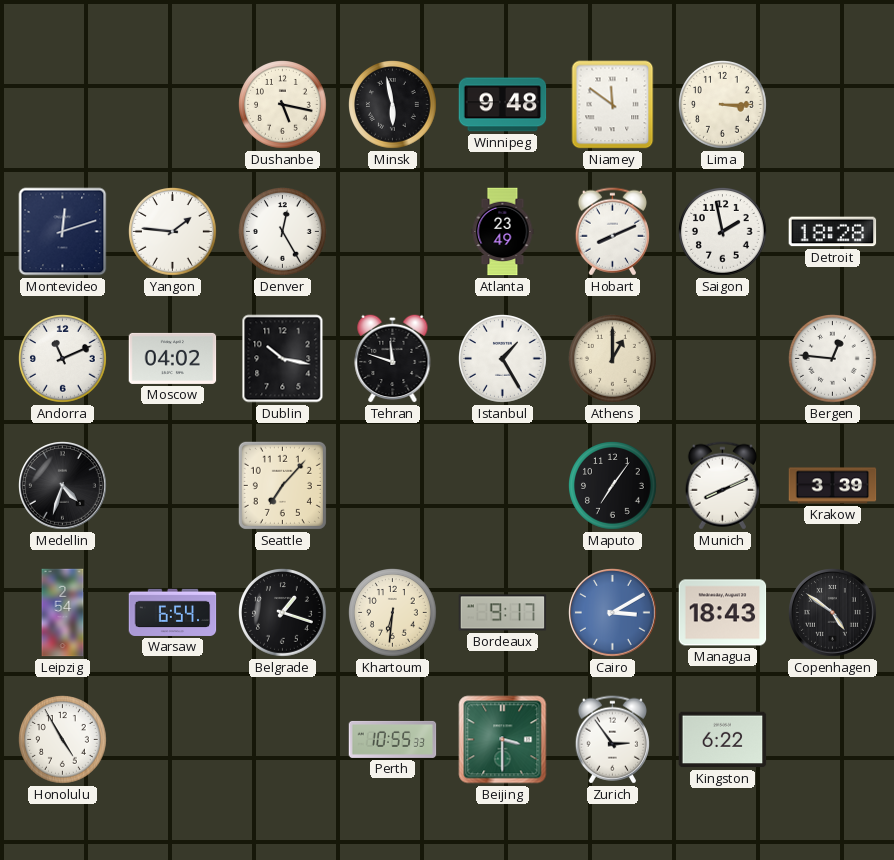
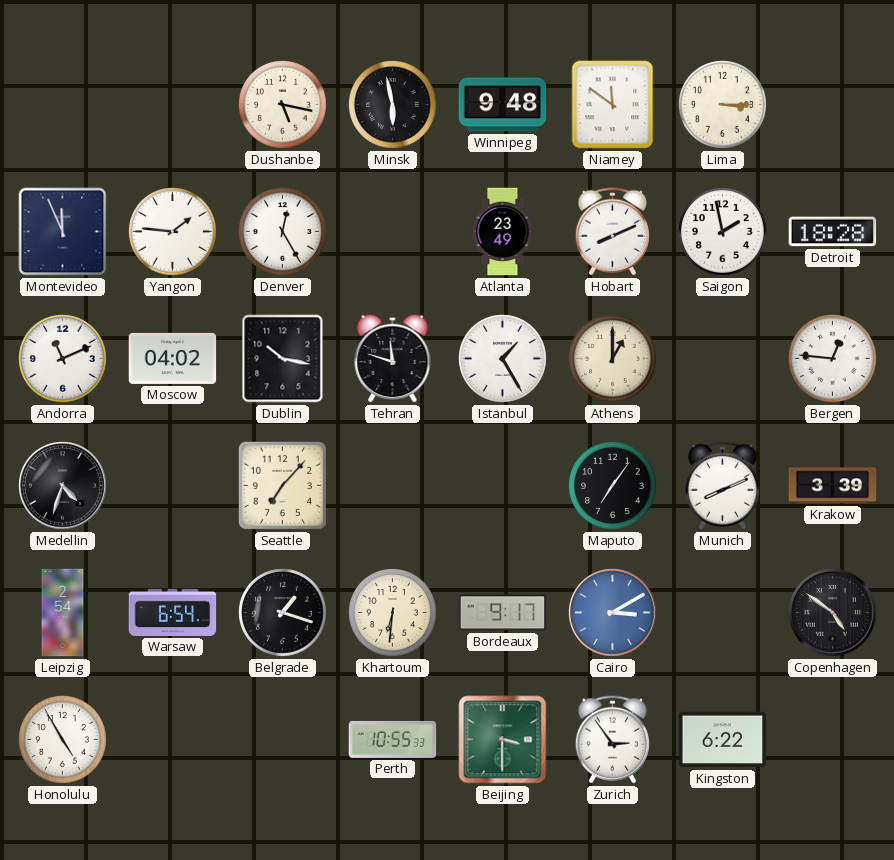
Montevideo: 12:12 -> 11:56 (63, 232)
Managua: 18:43 -> none (723, 613)
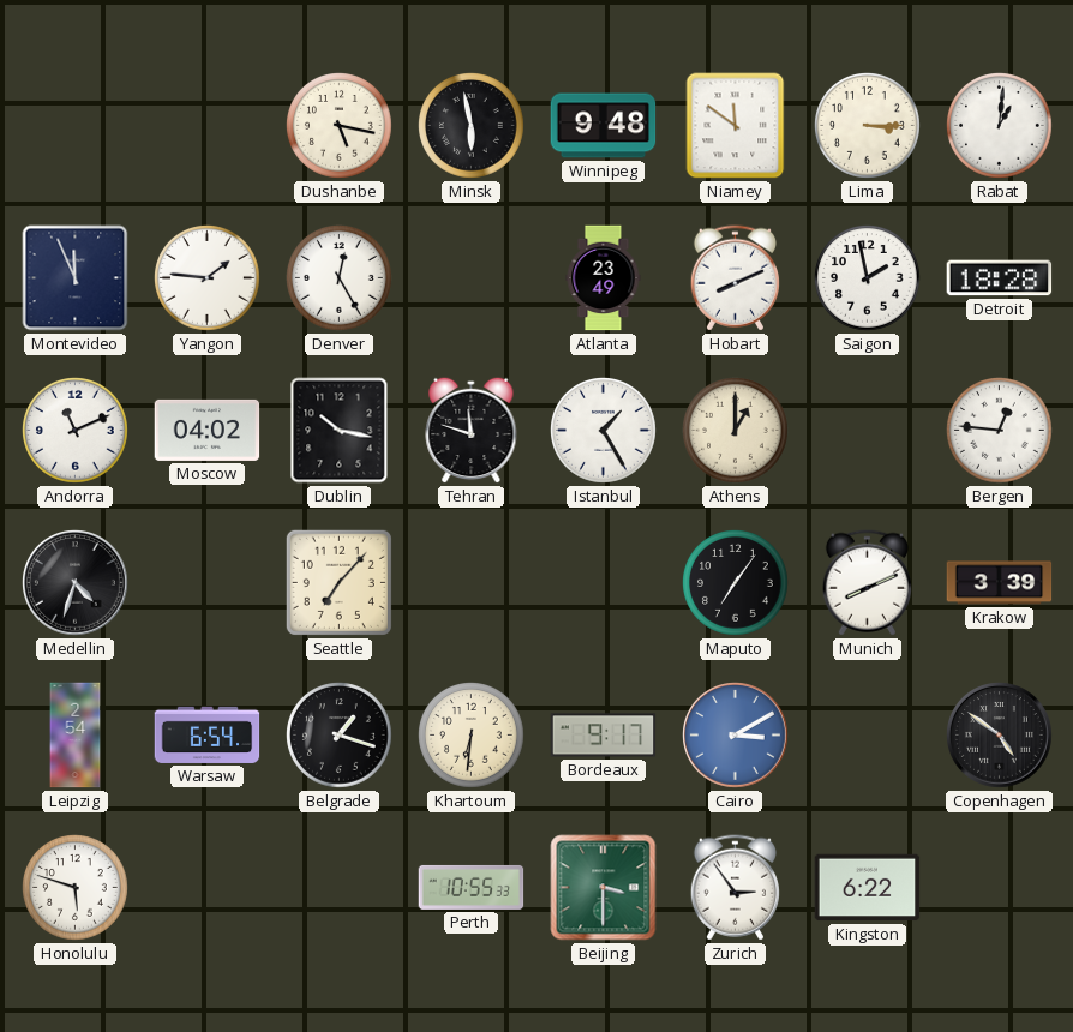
Rabat: none -> 1:01 (1000, 126)
Honolulu: 4:55 -> 5:48 (76, 888)
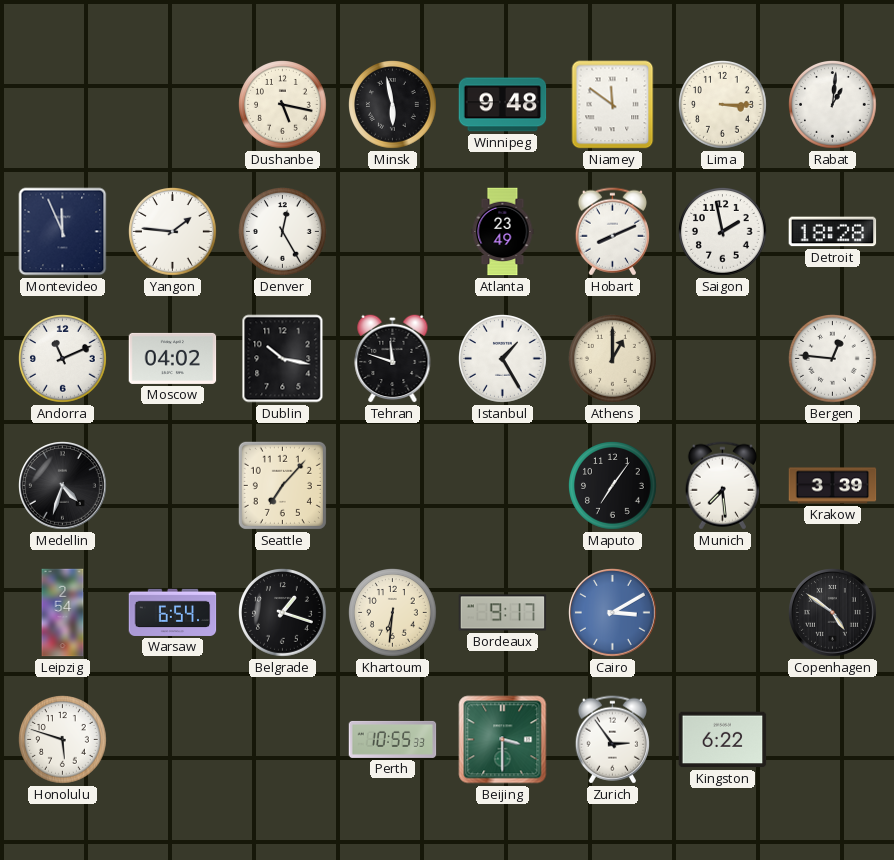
Munich: 8:11 -> 7:29 (722, 486)
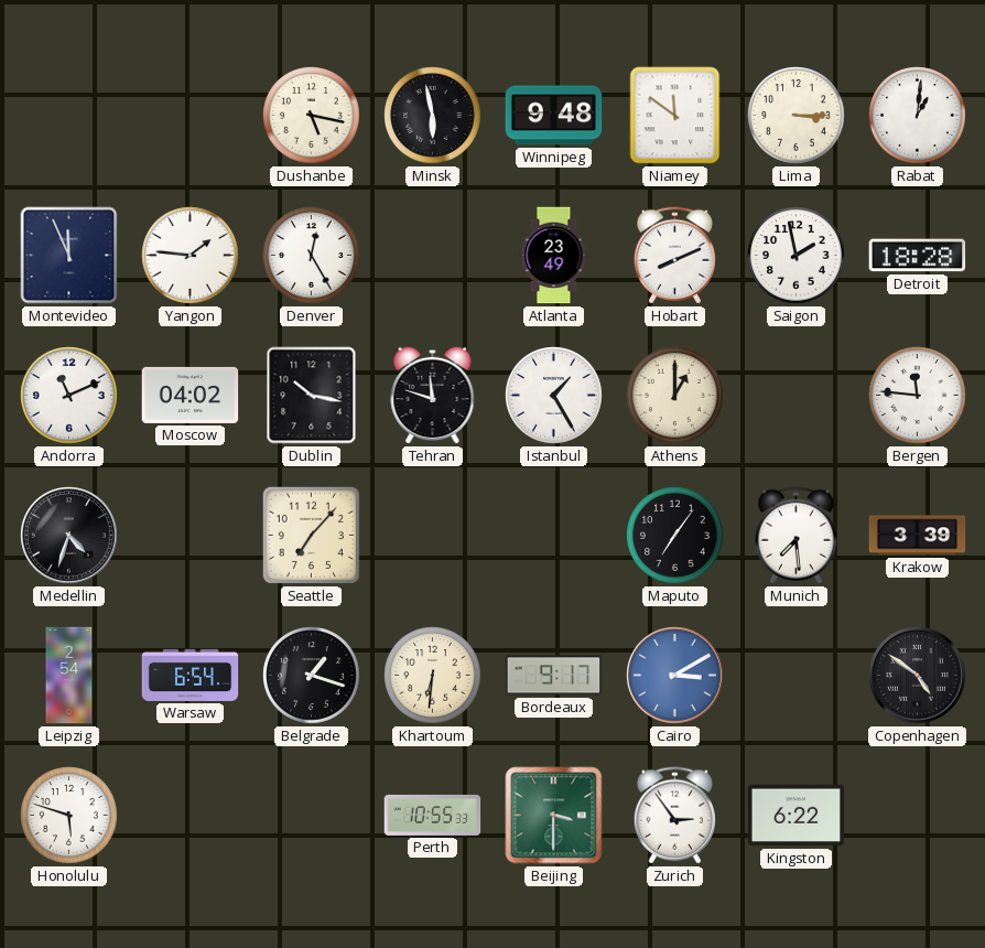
Bergen: 12:46 -> 11:46 (918, 396)
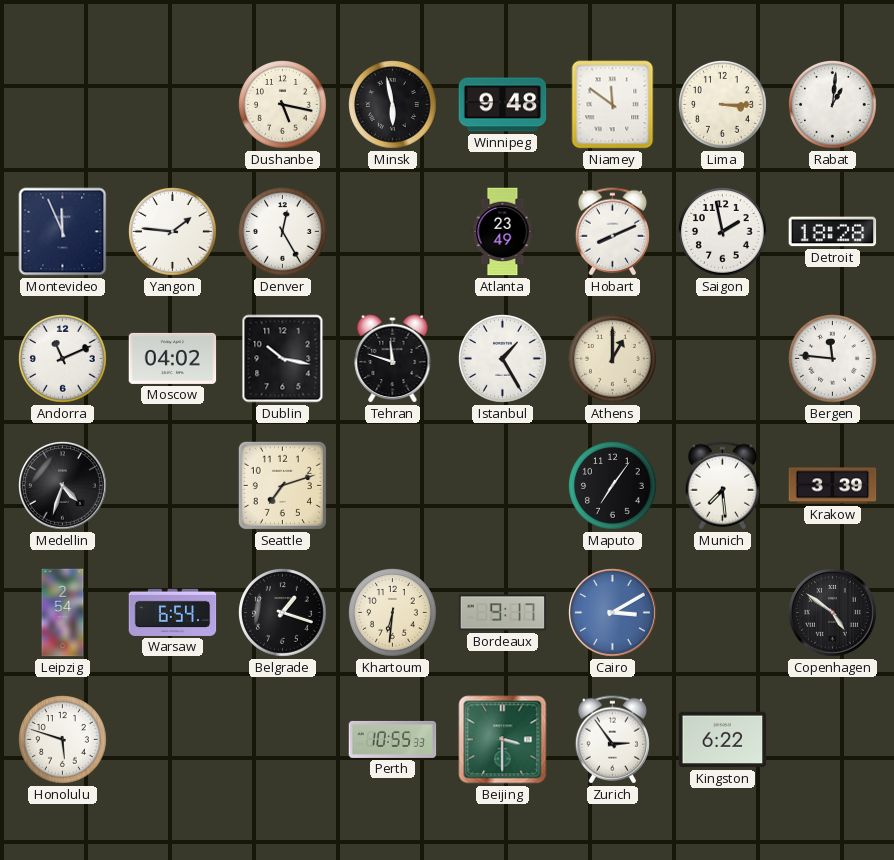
Seattle: 7:07 -> 7:12 (282, 485)
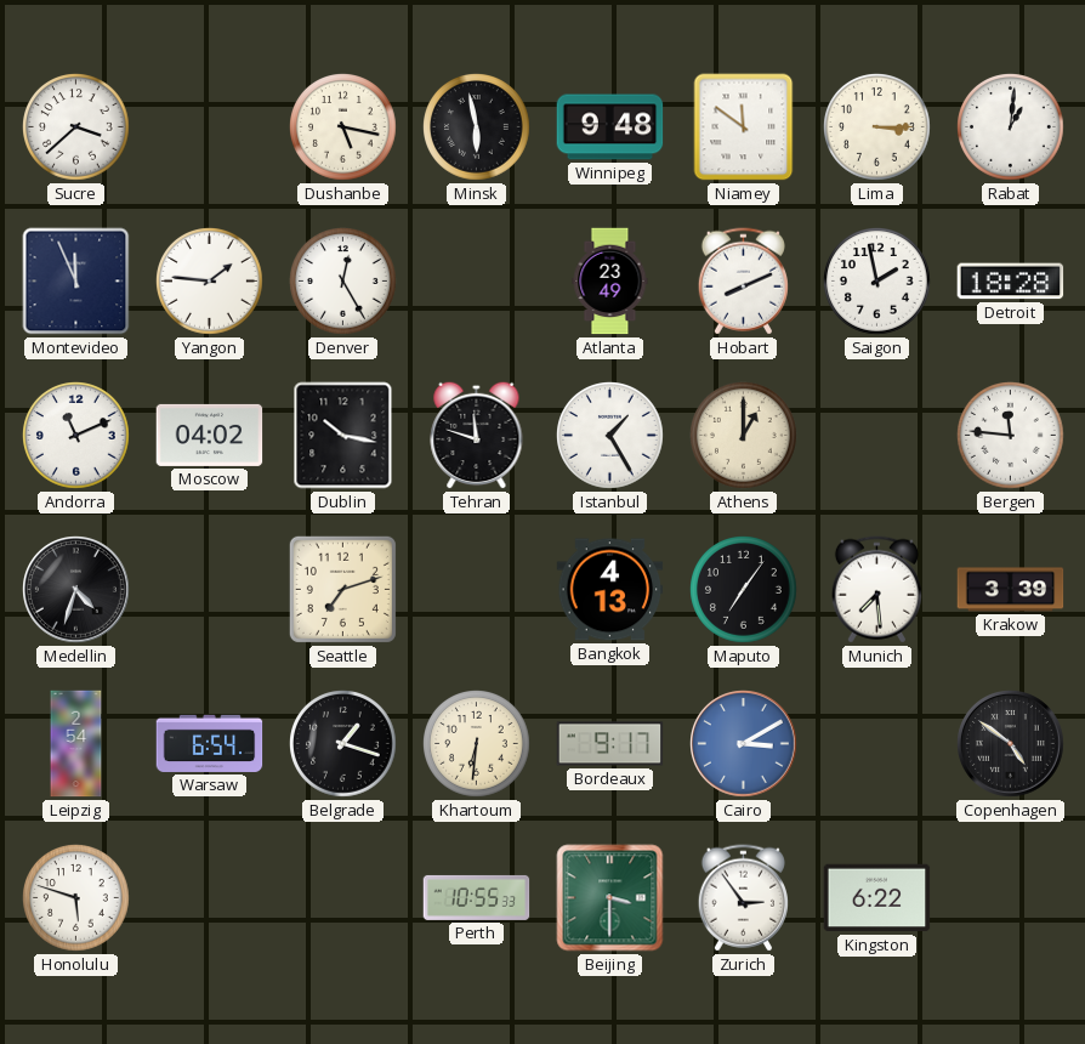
Sucre: none -> 3:38 (76, 127)
Bangkok: none -> 4:13 (610, 590)
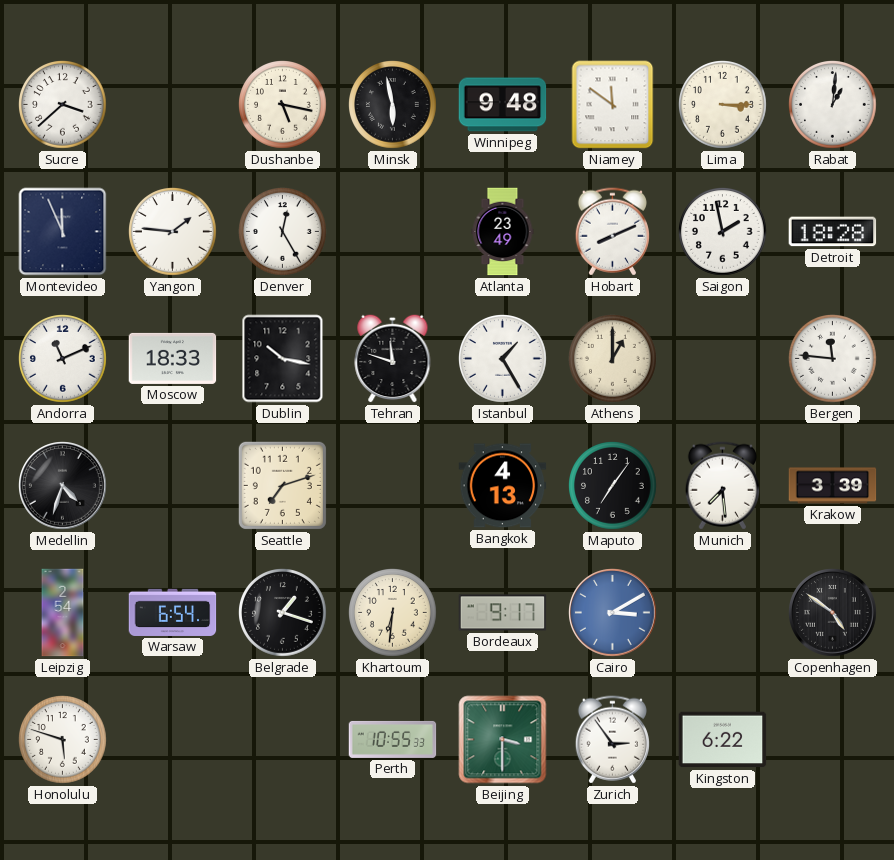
Moscow: 04:02 -> 18:33 (173, 358)
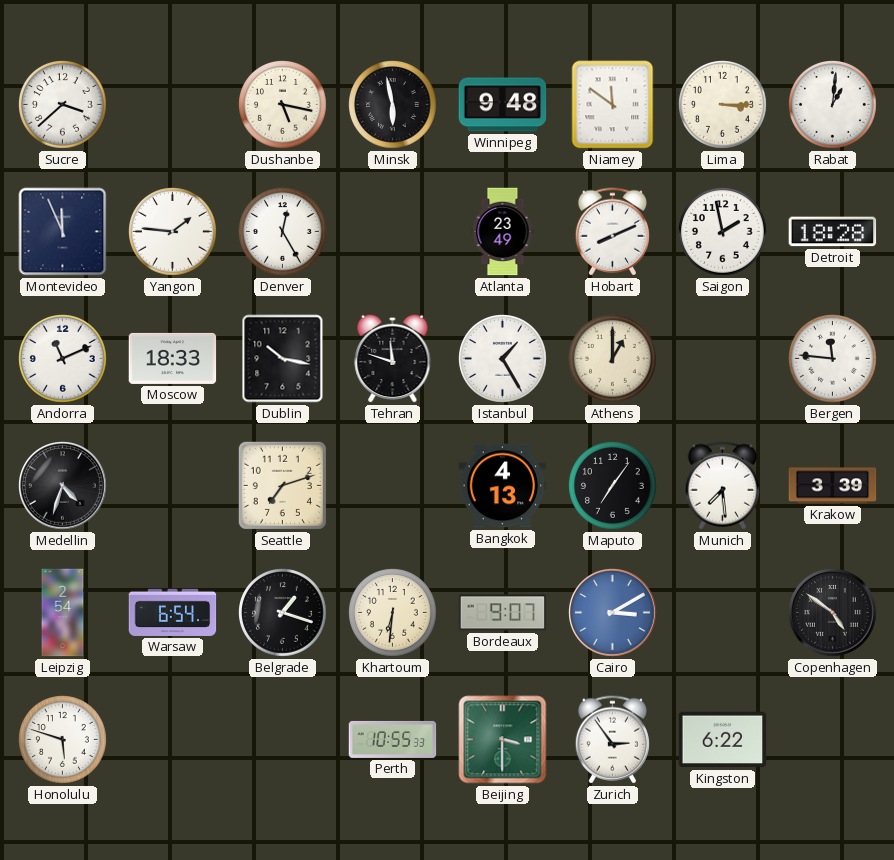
Bordeaux: 9:17 -> 9:07 (503, 613)
